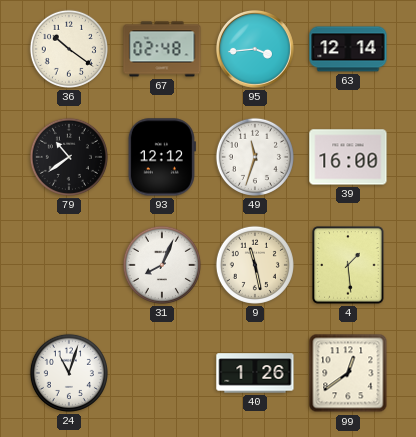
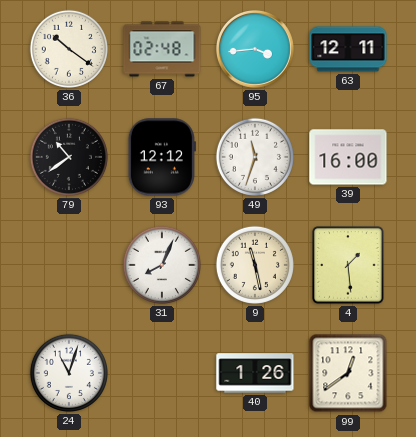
63: 12:14 -> 12:11 (348, 49)
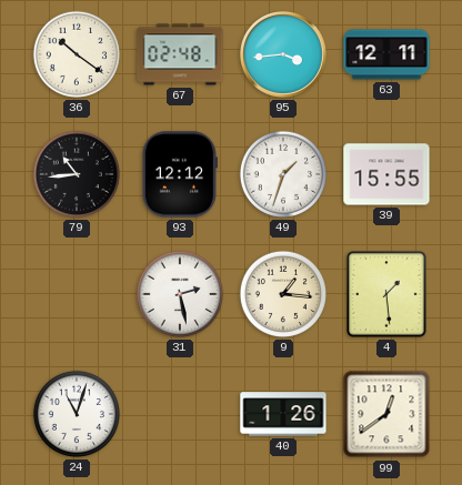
79: 10:39 -> 10:44 (77, 174)
49: 11:33 -> 1:33 (283, 174)
39: 16:00 -> 15:55 (386, 174)
31: 8:04 -> 2:28 (180, 294)
9: 11:28 -> 1:16 (283, 294)
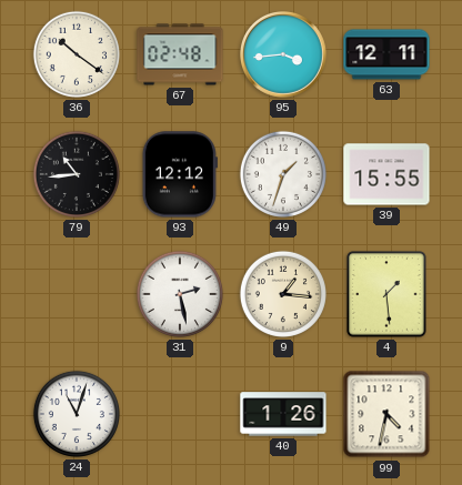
99: 12:39 -> 4:32 (386, 414)
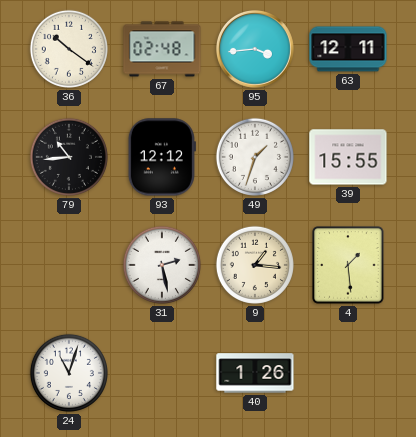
99: 4:32 -> none (386, 414)
